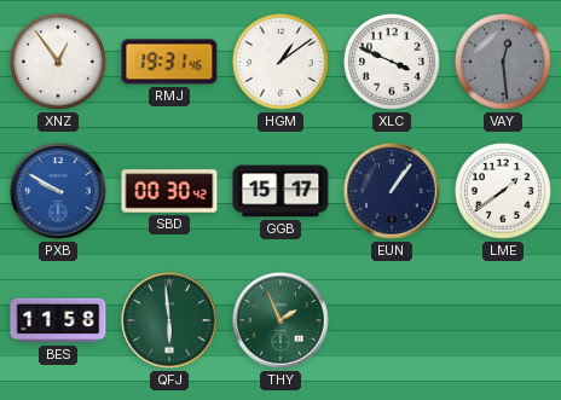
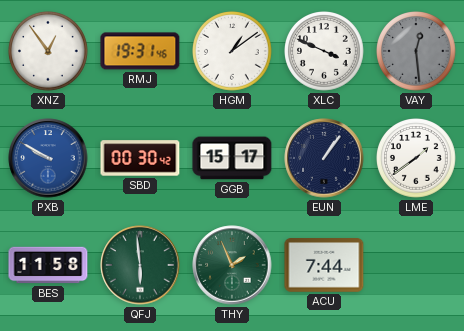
ACU: none -> 7:44 (324, 265)
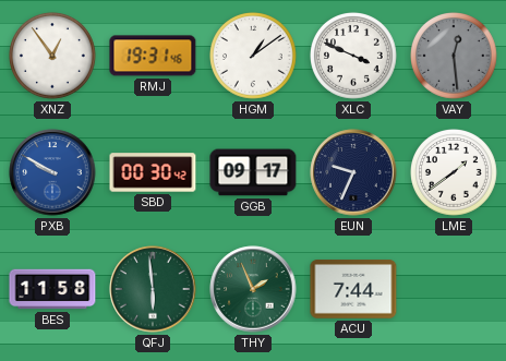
GGB: 15:17 -> 09:17 (253, 172)
EUN: 1:06 -> 9:34 (353, 172)
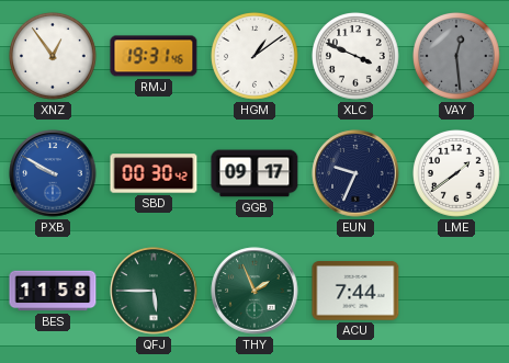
QFJ: 5:59 -> 5:45 (154, 291)
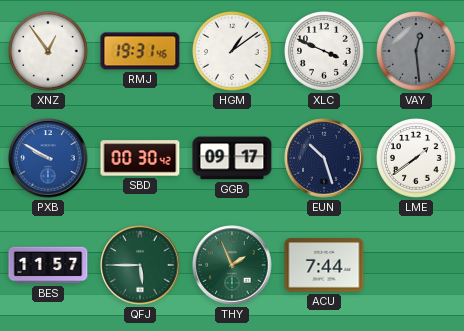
EUN: 9:34 -> 10:27 (324, 158)
BES: 11:58 -> 11:57 (48, 265)
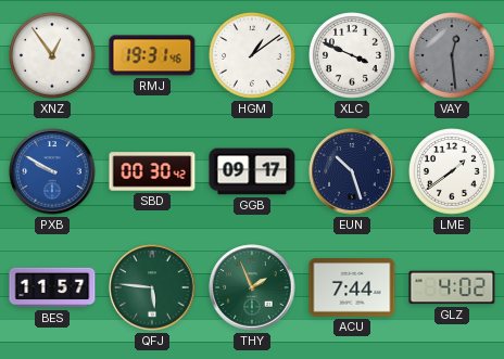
QFJ: 5:45 -> 5:46 (152, 287)
GLZ: none -> 4:02 (452, 287)
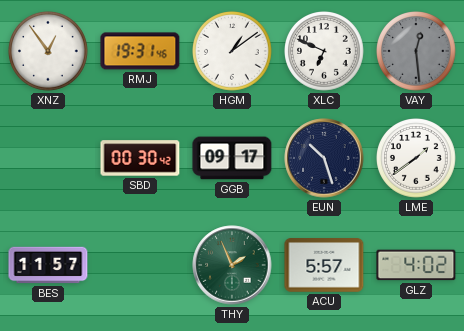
XLC: 3:49 -> 6:49 (325, 52)
PXB: 9:50 -> none (52, 171)
QFJ: 5:46 -> none (152, 287)
ACU: 7:44 -> 5:57 (324, 265)
